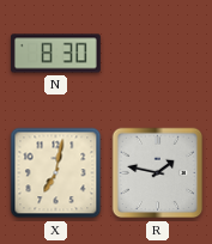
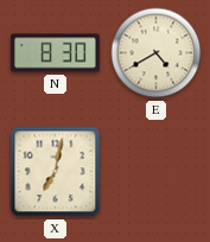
E: none -> 4:40 (157, 53)
R: 1:47 -> none (158, 173)
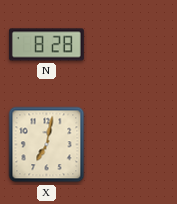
N: 8:30 -> 8:28 (46, 45)
E: 4:40 -> none (157, 53)
